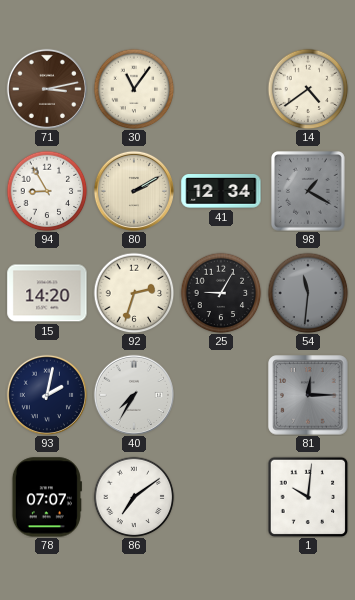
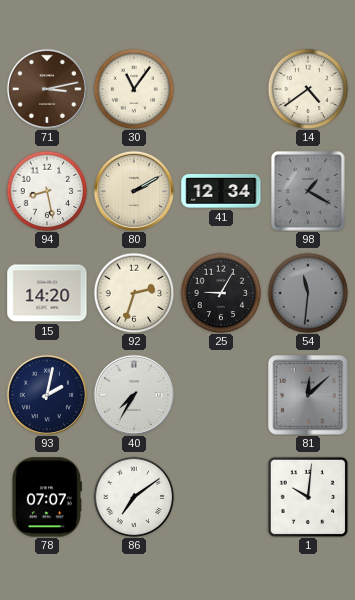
94: 8:55 -> 8:28 (47, 191)
81: 12:15 -> 12:08 (308, 395)
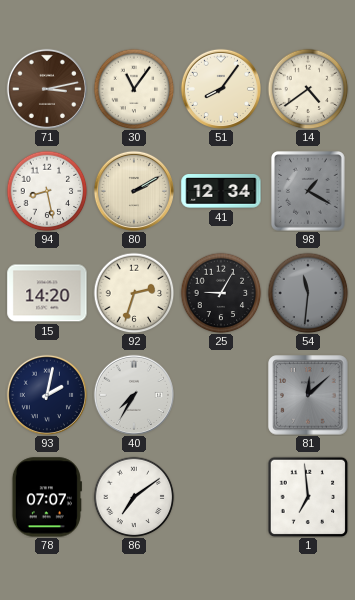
51: none -> 8:06 (221, 89)
1: 10:01 -> 6:59 (308, 497)
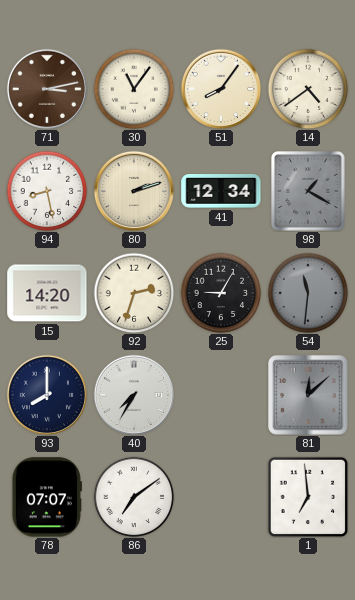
80: 2:10 -> 2:12 (134, 191)
93: 2:02 -> 8:00 (47, 395)
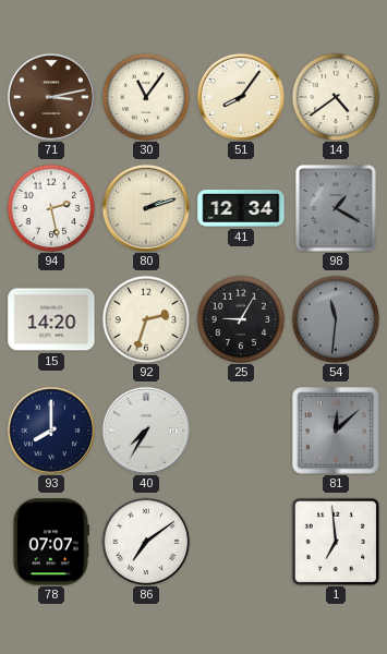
94: 8:28 -> 2:28 (51, 208)
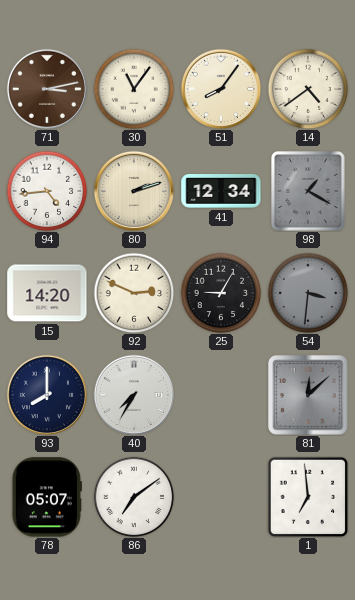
94: 2:28 -> 4:44 (47, 191)
92: 2:33 -> 2:49 (134, 293)
54: 11:31 -> 3:31 (308, 293)
78: 07:07 -> 05:07 (47, 497)
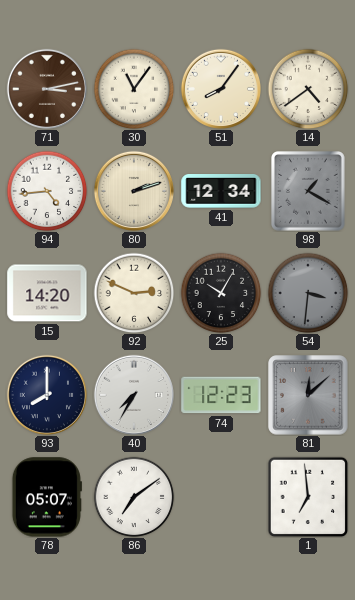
25: 9:05 -> 10:05 (221, 293)
74: none -> 12:23 (221, 395)
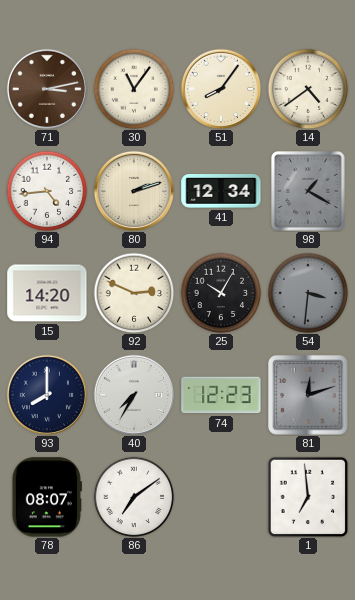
81: 12:08 -> 12:12 (308, 395)
78: 05:07 -> 08:07 (47, 497)
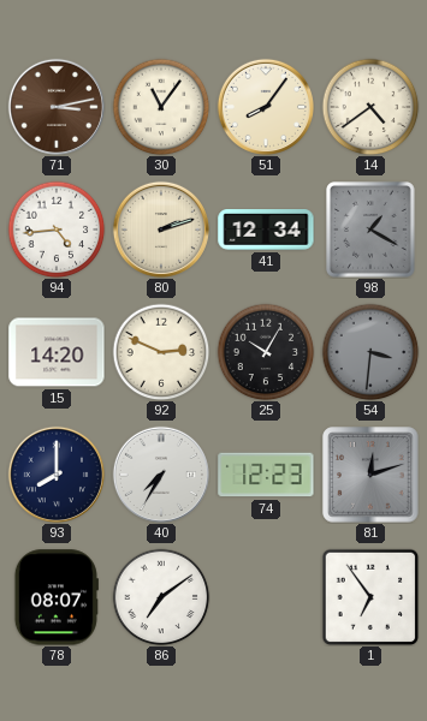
1: 6:59 -> 6:54 (370, 597)
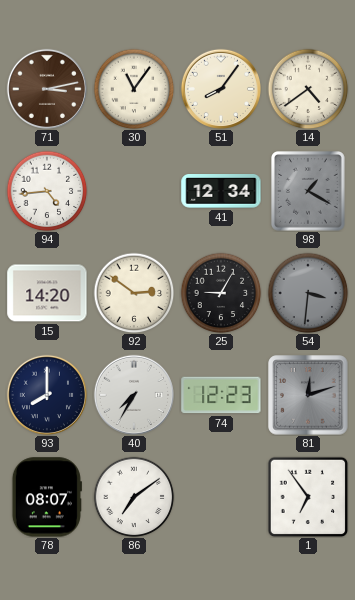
80: 2:12 -> none (161, 230)
92: 2:49 -> 2:51 (134, 293)
25: 10:05 -> 9:05 (221, 293)
